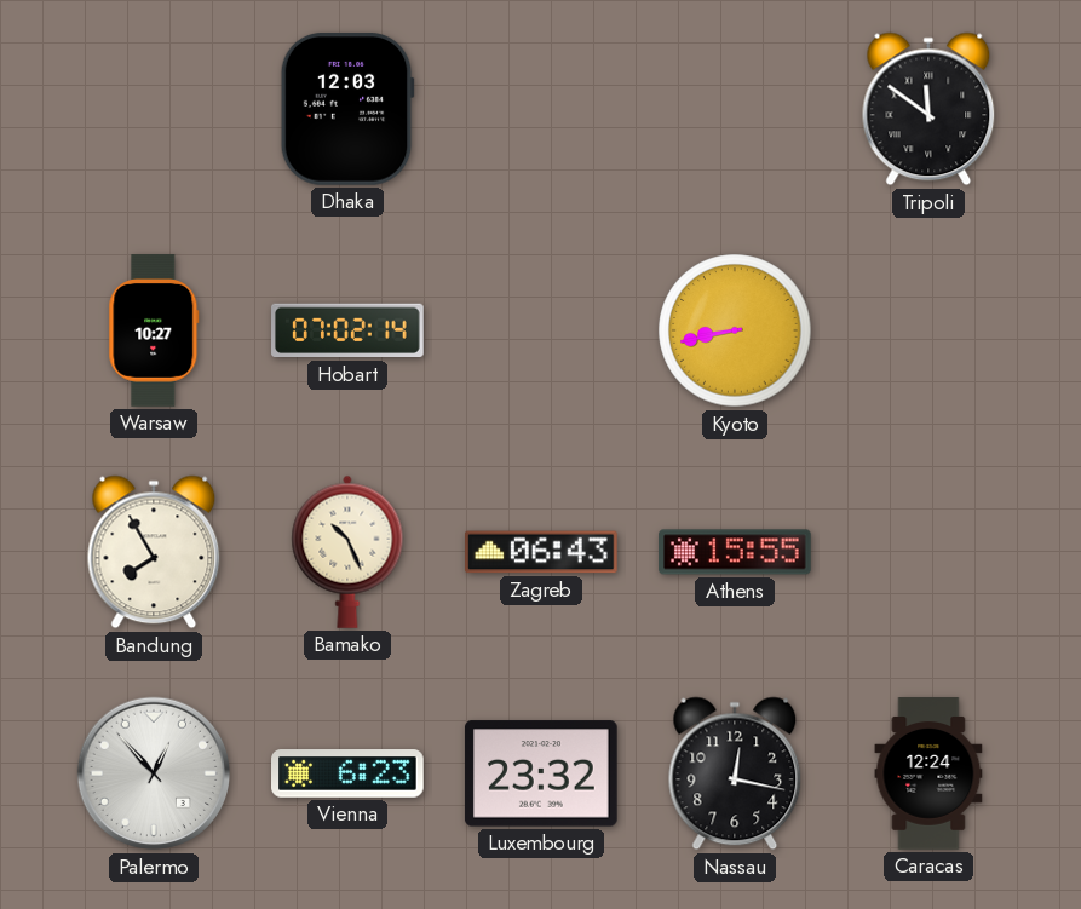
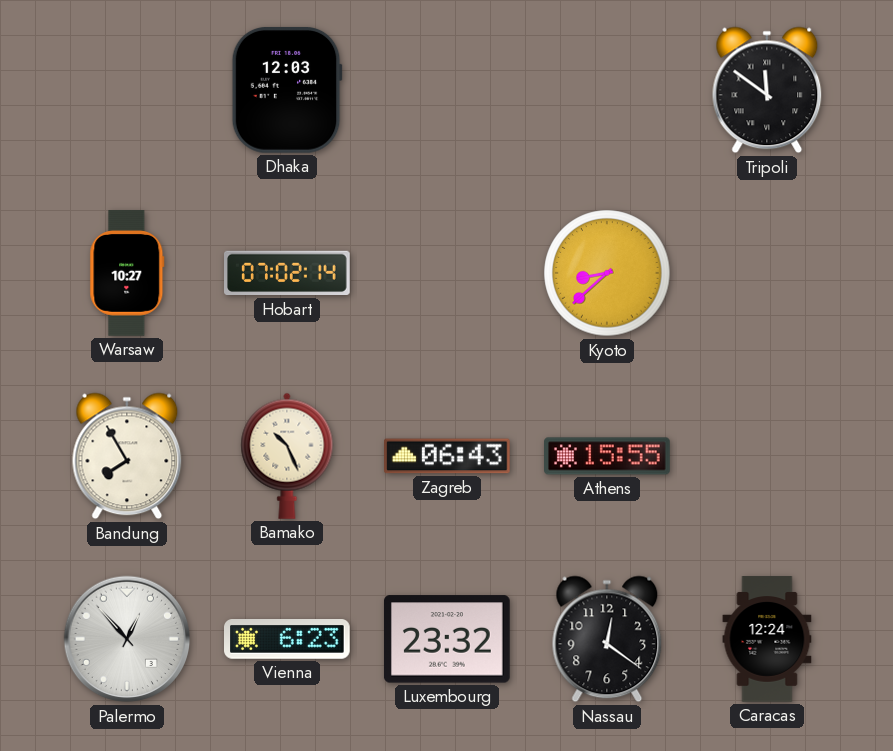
Kyoto: 8:43 -> 8:38 (607, 273)
Nassau: 12:17 -> 12:21 (607, 639)
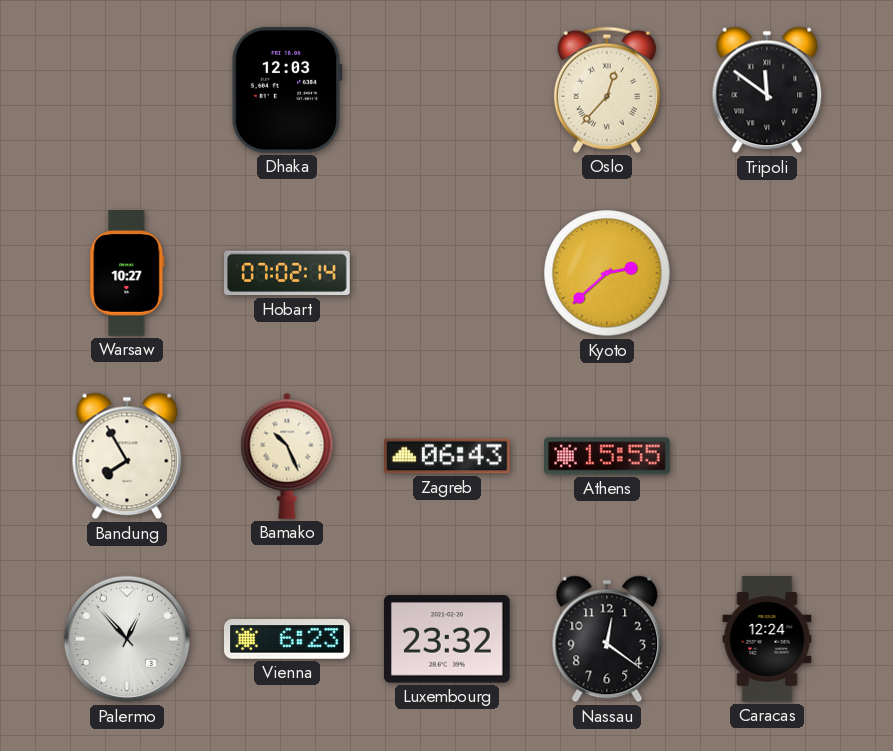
Oslo: none -> 12:37 (607, 90)
Kyoto: 8:38 -> 2:38 (607, 273)
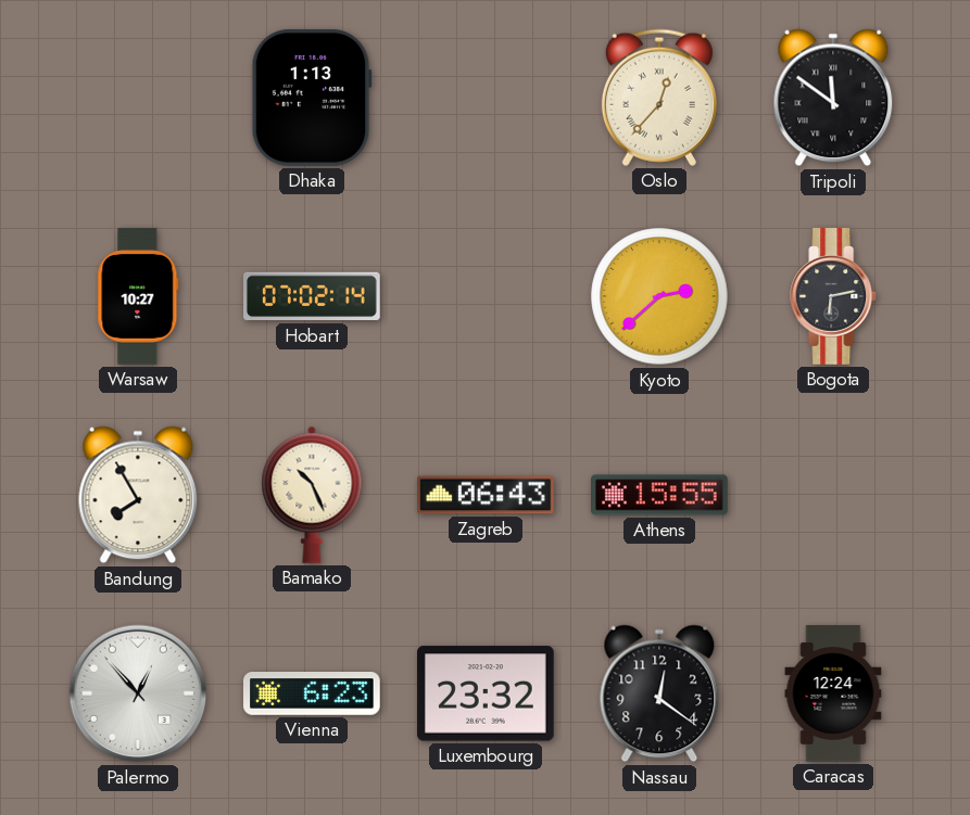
Dhaka: 12:03 -> 1:13 (312, 98)
Bogota: none -> 6:13 (834, 297)
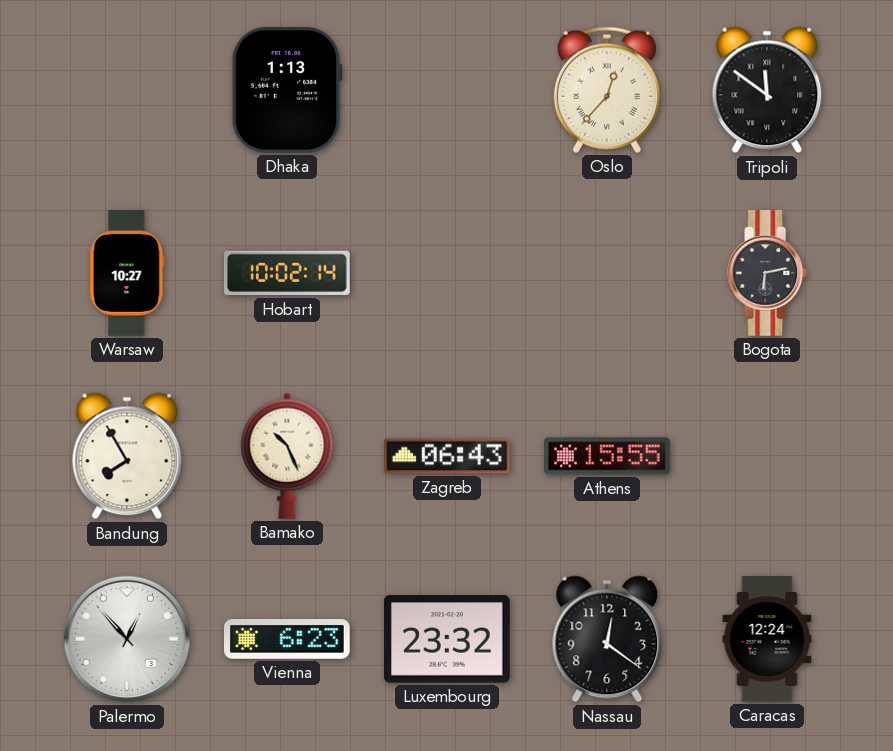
Hobart: 07:02 -> 10:02 (288, 273)
Kyoto: 2:38 -> none (659, 296)
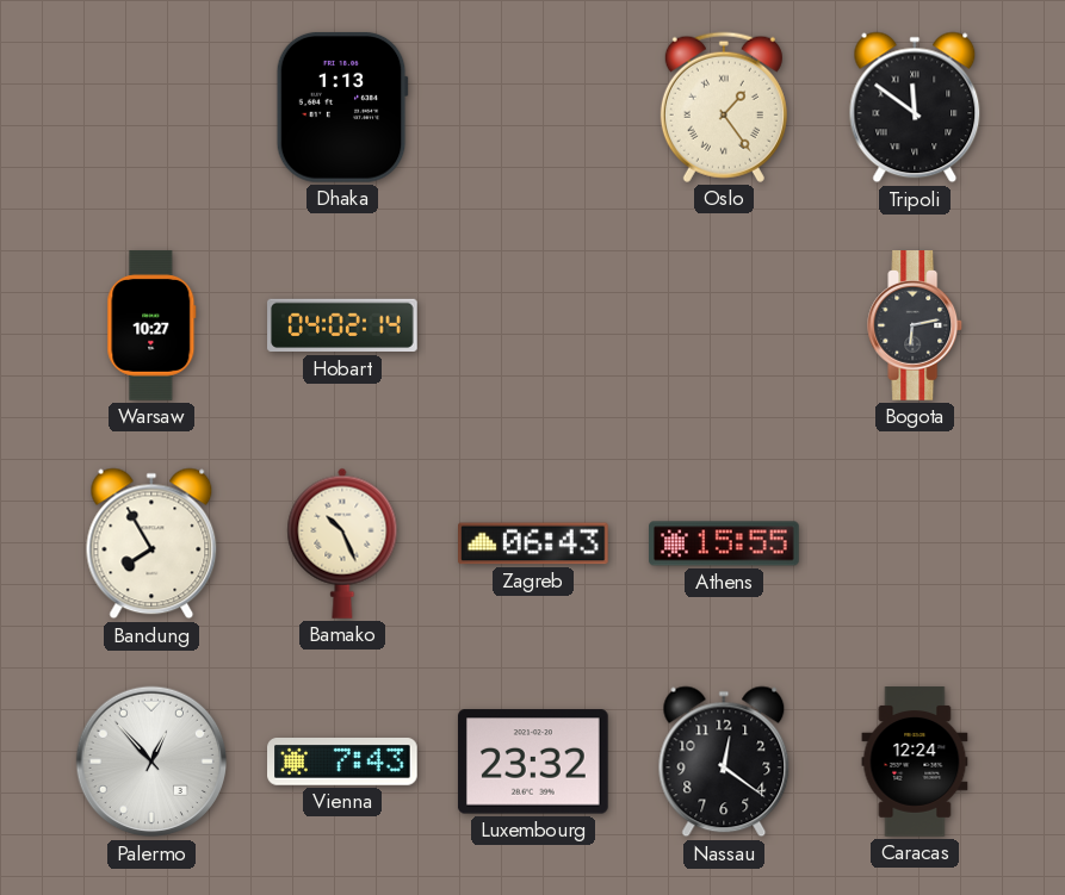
Oslo: 12:37 -> 1:24 (724, 107)
Hobart: 10:02 -> 04:02 (343, 325)
Vienna: 6:23 -> 7:43 (343, 763)
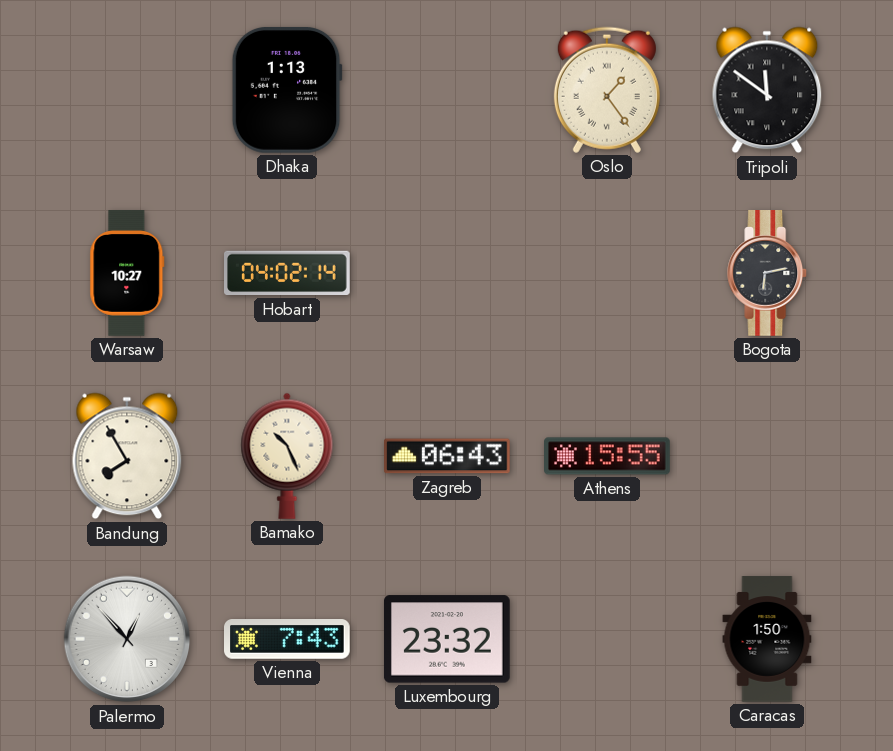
Nassau: 12:21 -> none (724, 762)
Caracas: 12:24 -> 1:50 (767, 639)
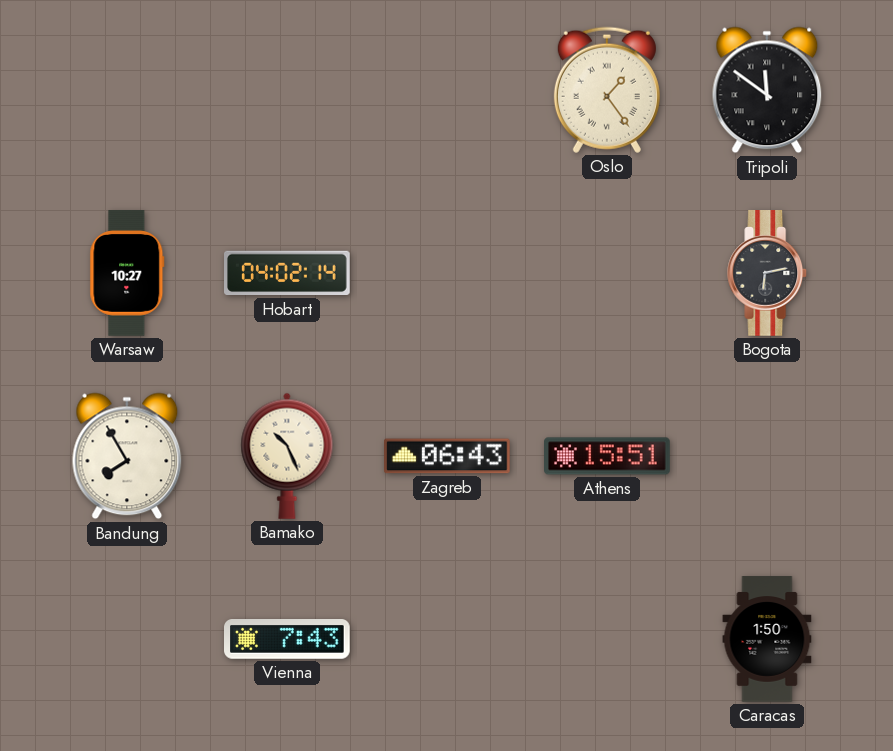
Dhaka: 1:13 -> none (287, 90)
Athens: 15:55 -> 15:51 (608, 456)
Palermo: 12:53 -> none (127, 639)
Luxembourg: 23:32 -> none (447, 639)
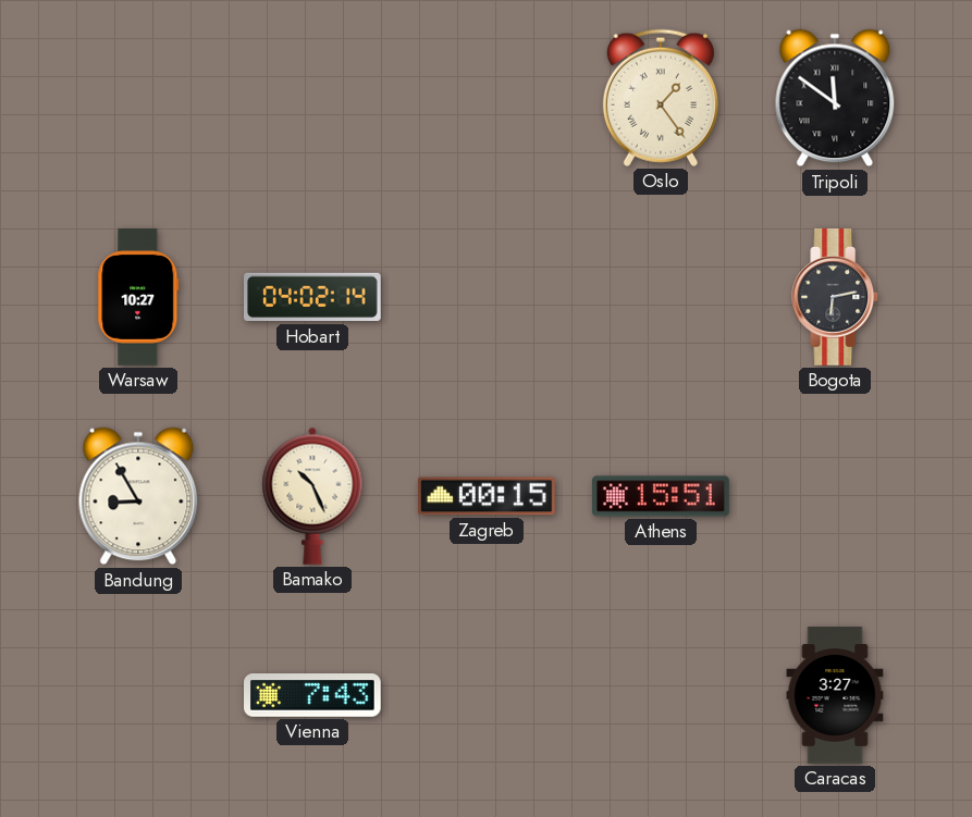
Bandung: 7:55 -> 8:55 (138, 496)
Zagreb: 06:43 -> 00:15 (488, 496)
Caracas: 1:50 -> 3:27 (835, 695)
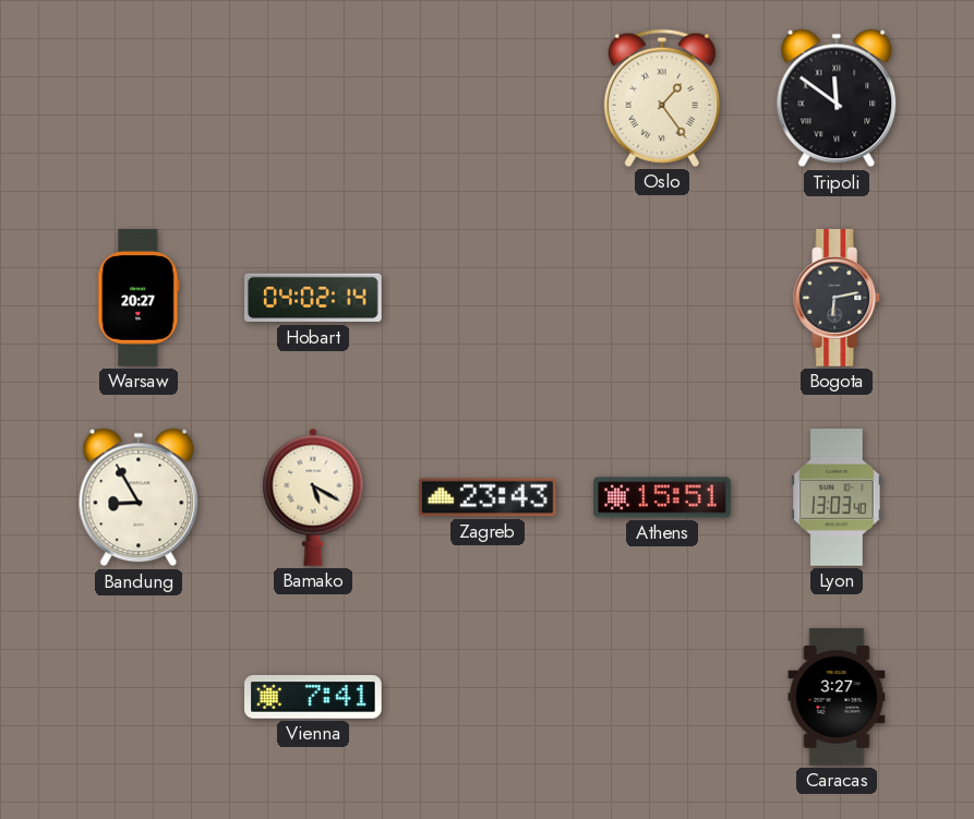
Warsaw: 10:27 -> 20:27 (139, 298)
Bamako: 10:26 -> 5:20 (313, 497)
Zagreb: 00:15 -> 23:43 (489, 497)
Lyon: none -> 13:03 (837, 498)
Vienna: 7:43 -> 7:41 (314, 698)
